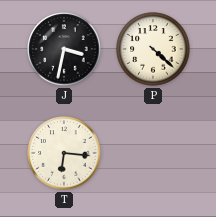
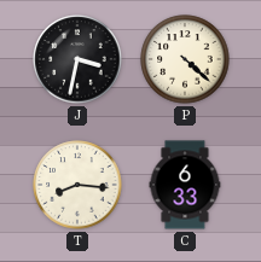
T: 6:16 -> 8:16 (77, 185)
C: none -> 6:33 (185, 185)
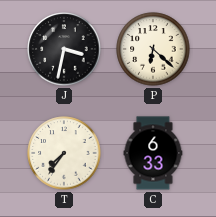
P: 4:22 -> 6:22 (153, 49)
T: 8:16 -> 7:36 (64, 153)
